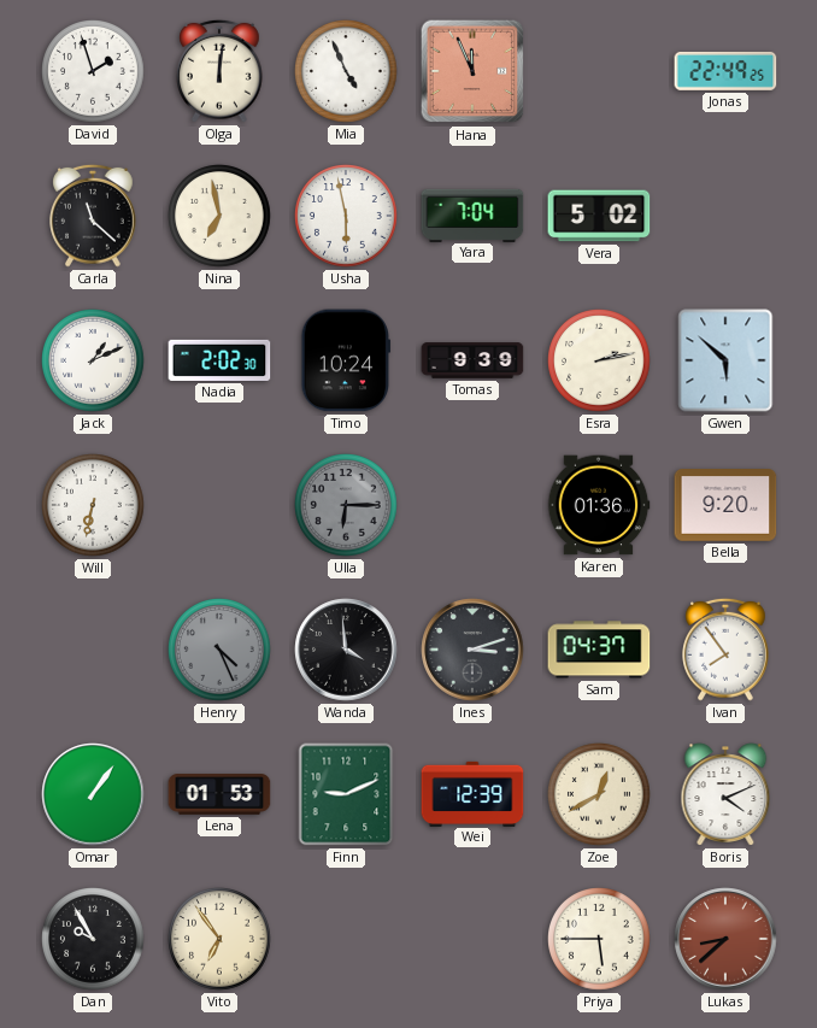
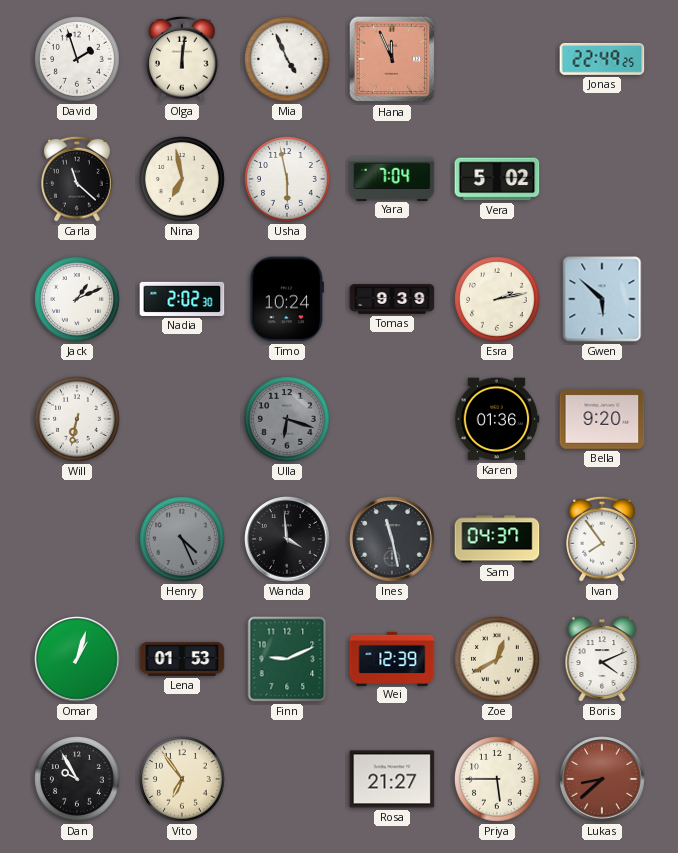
Ulla: 6:15 -> 6:18 (288, 420)
Ines: 3:12 -> 11:28 (392, 539)
Omar: 1:06 -> 1:03 (77, 659)
Rosa: none -> 21:27 (392, 779)
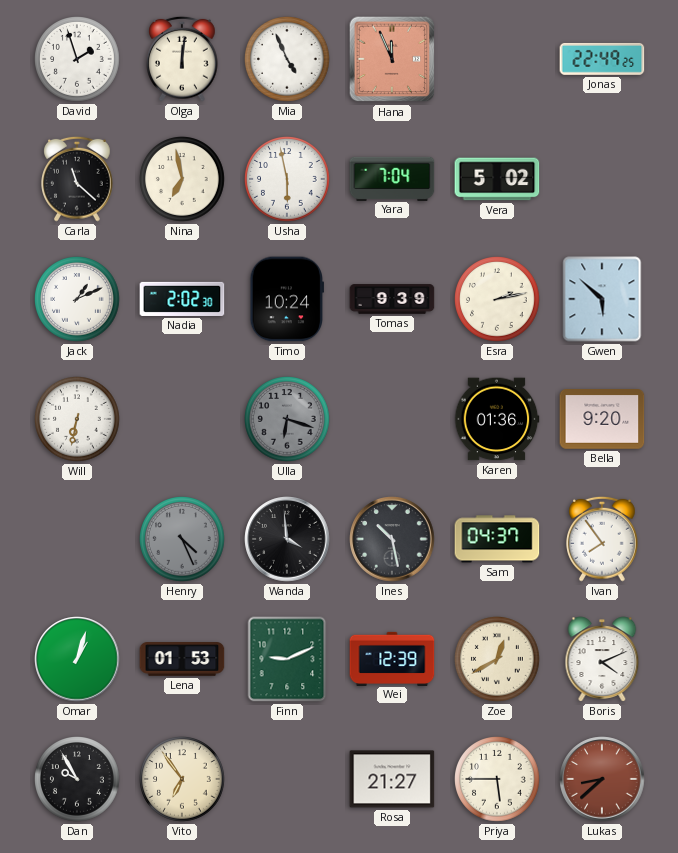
Ines: 11:28 -> 10:28 (392, 539)
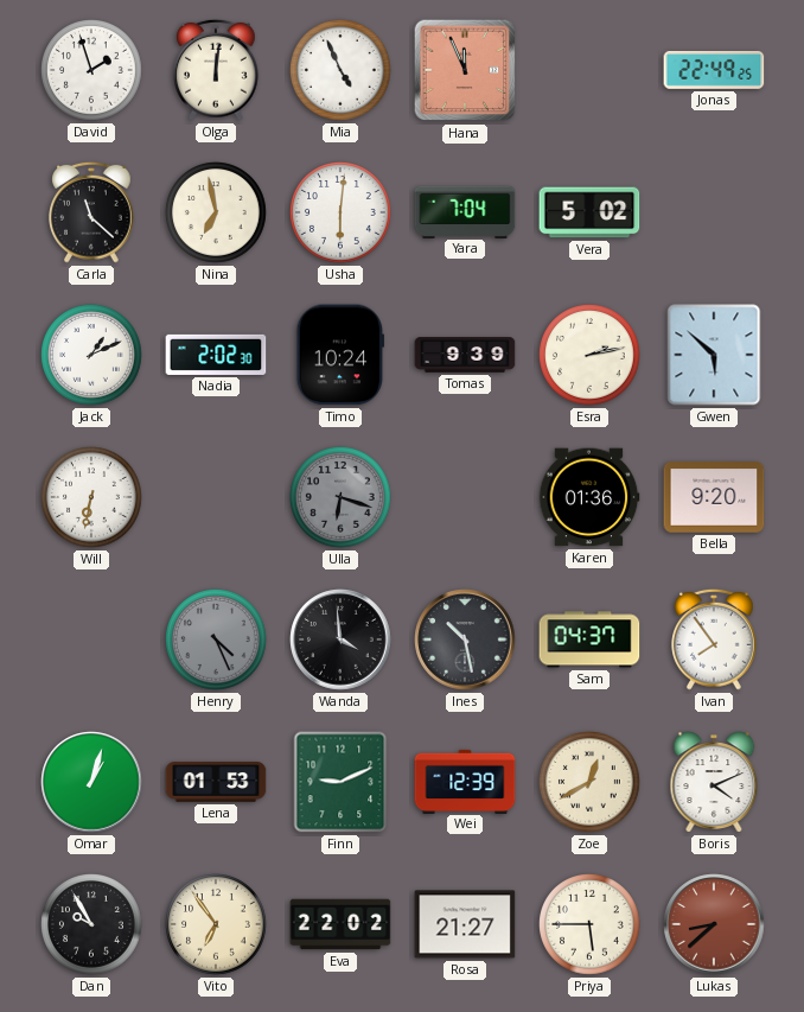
Usha: 5:58 -> 6:01 (342, 214)
Eva: none -> 22:02 (340, 924)
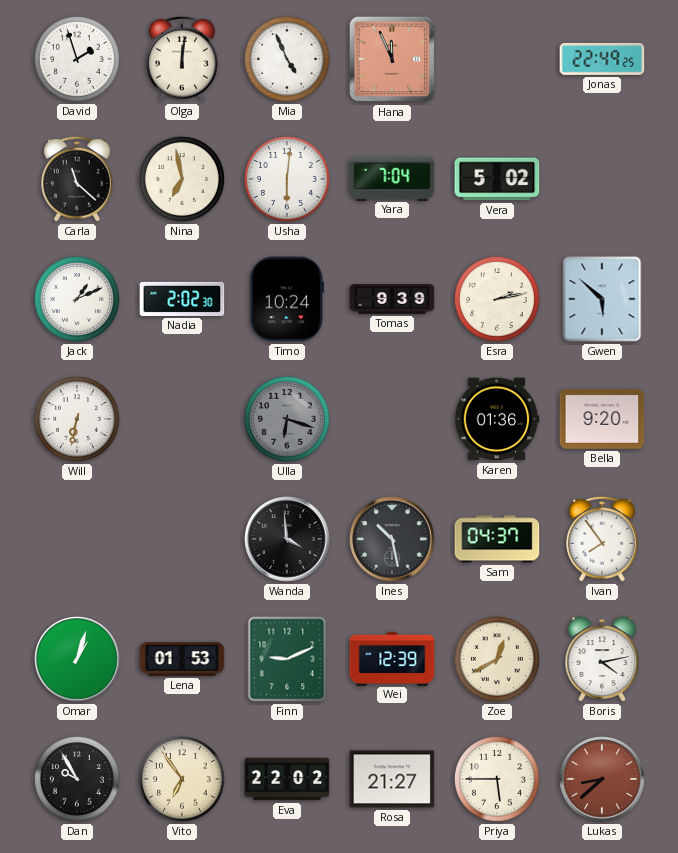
Henry: 4:26 -> none (217, 641)
Boris: 4:11 -> 4:13 (602, 659)
